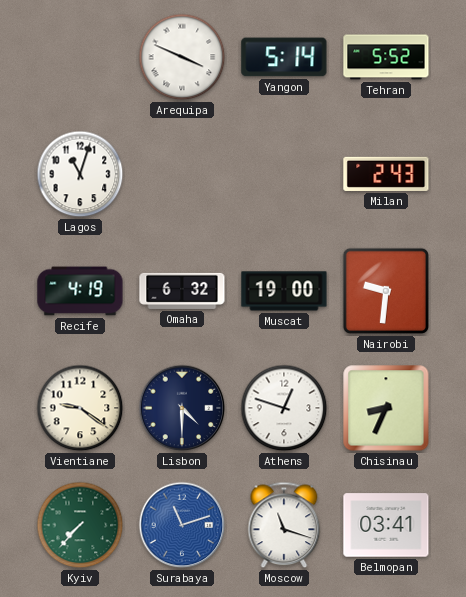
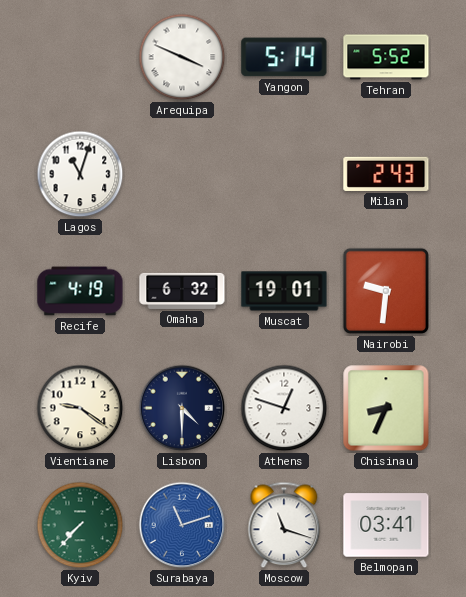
Muscat: 19:00 -> 19:01 (284, 291)
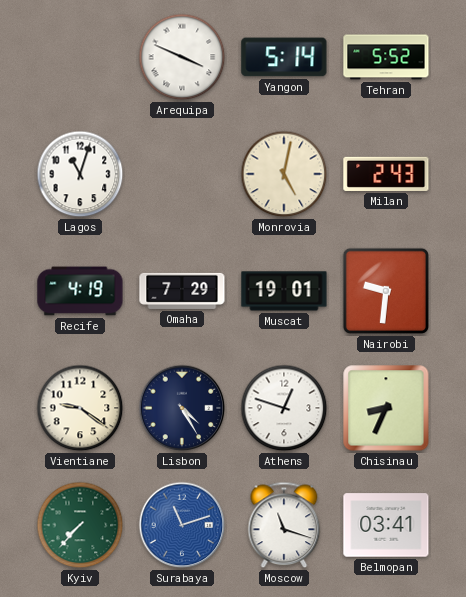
Monrovia: none -> 5:02 (284, 174)
Omaha: 6:32 -> 7:29 (182, 291)
Lisbon: 4:30 -> 4:25 (182, 408)
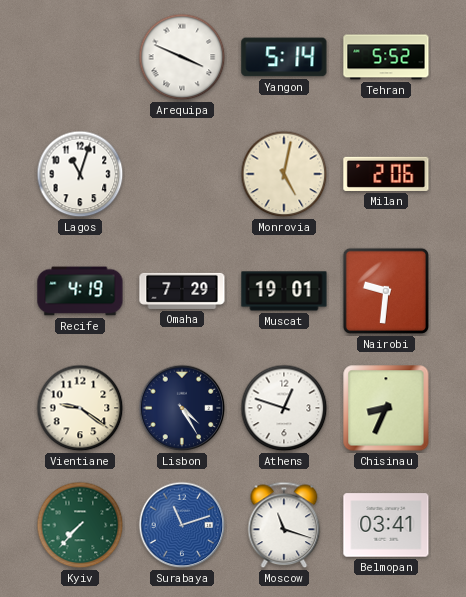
Milan: 2:43 -> 2:06 (386, 174)
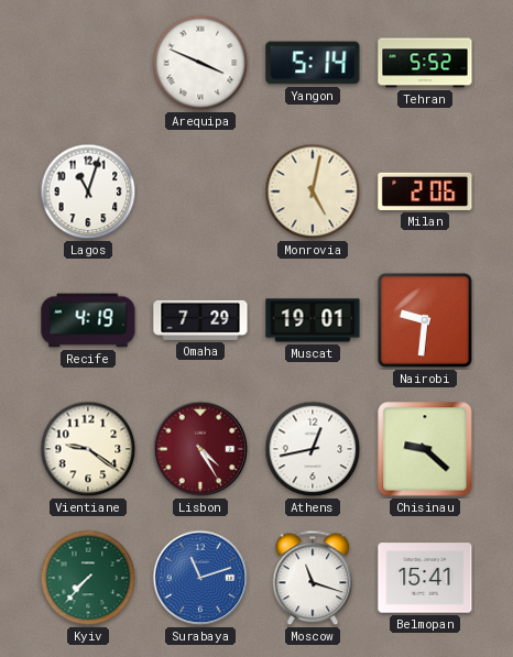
Lisbon dial: navy -> burgundy (200, 449)
Athens: 12:48 -> 12:43 (313, 449)
Chisinau: 8:34 -> 9:22 (425, 449)
Belmopan: 03:41 -> 15:41 (425, 578)
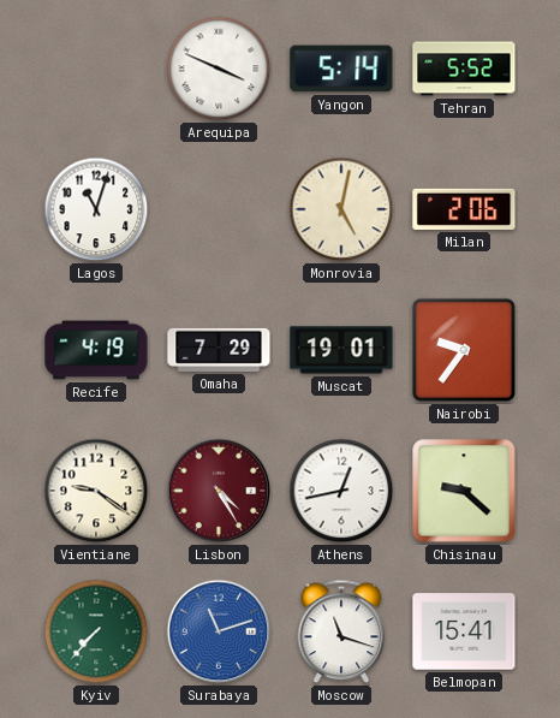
Nairobi: 9:31 -> 9:36 (464, 350)
